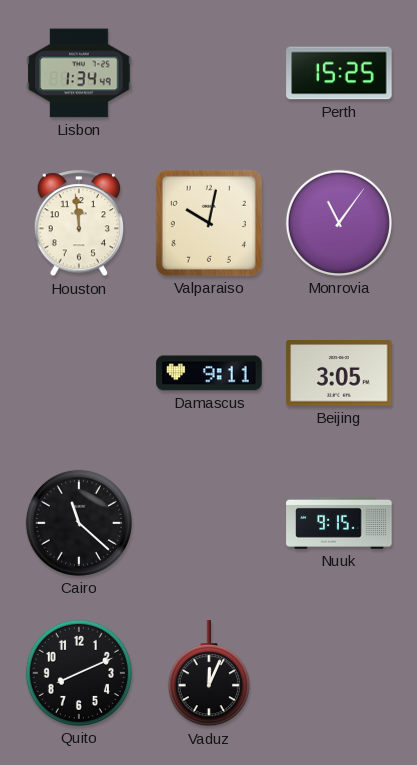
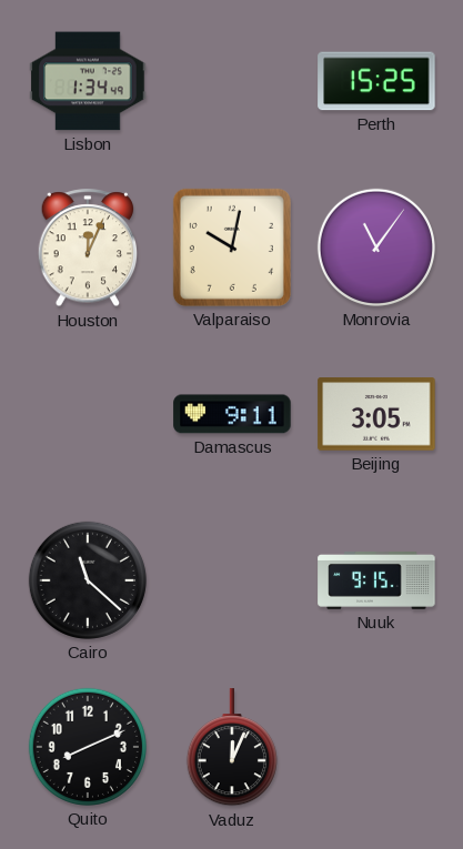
Houston: 11:59 -> 12:04 (88, 249)
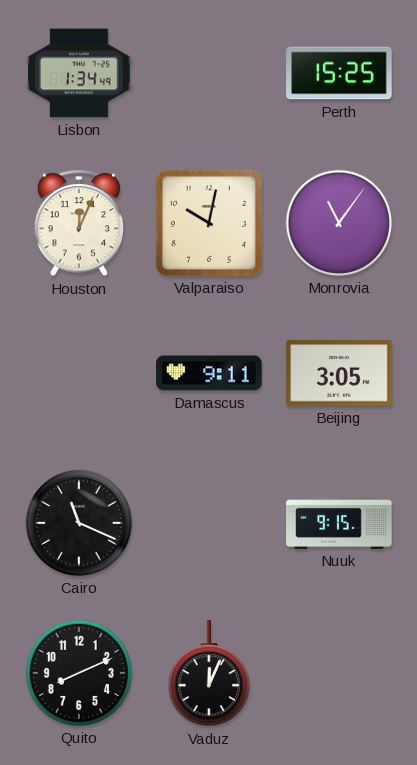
Cairo: 11:22 -> 11:19 (79, 523)
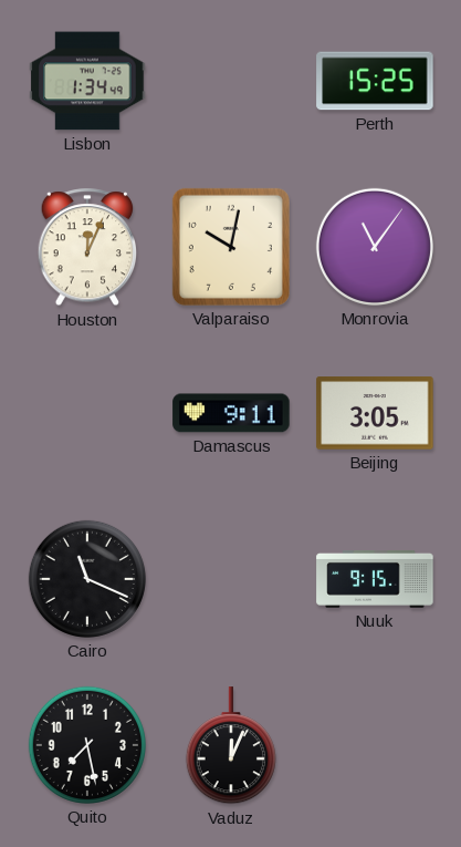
Quito: 8:11 -> 7:28 (87, 745)
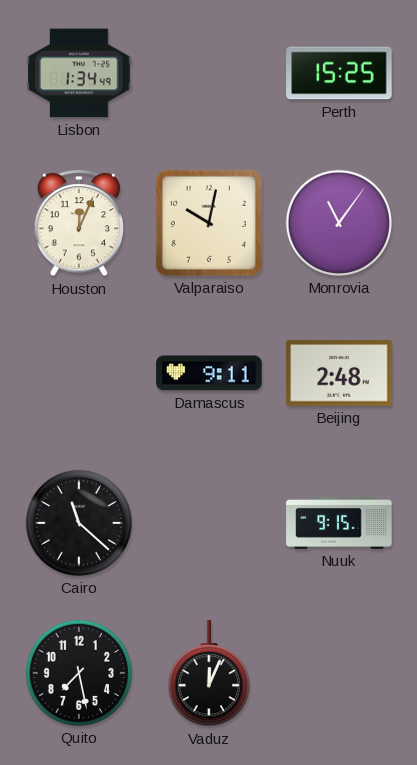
Beijing: 3:05 -> 2:48 (339, 373)
Cairo: 11:19 -> 11:22 (79, 523)
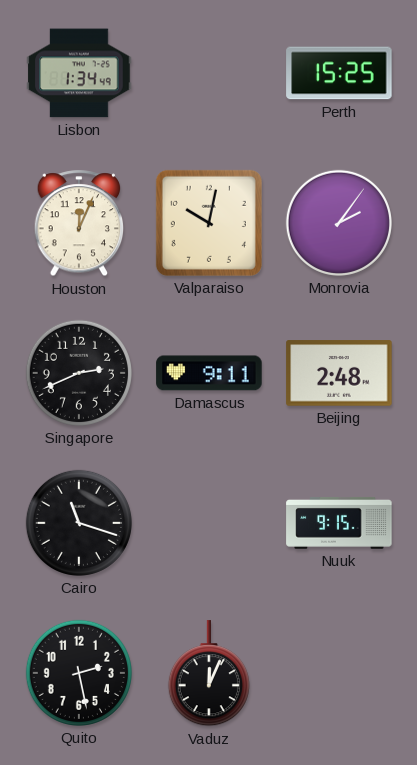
Monrovia: 11:06 -> 2:06 (339, 223)
Singapore: none -> 2:41 (79, 373)
Cairo: 11:22 -> 11:18 (79, 523)
Quito: 7:28 -> 2:28 (79, 673)
